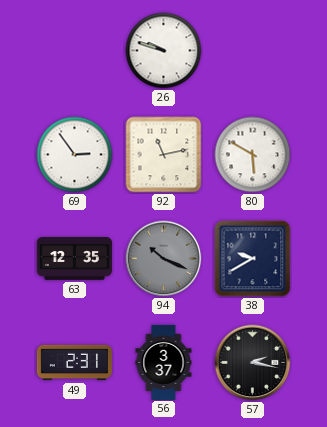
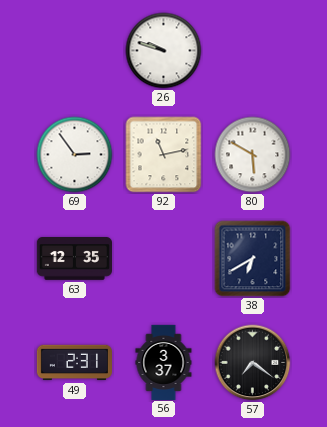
94: 10:19 -> none (164, 259)
38: 9:40 -> 6:40 (253, 259)
57: 2:17 -> 7:21 (253, 363)
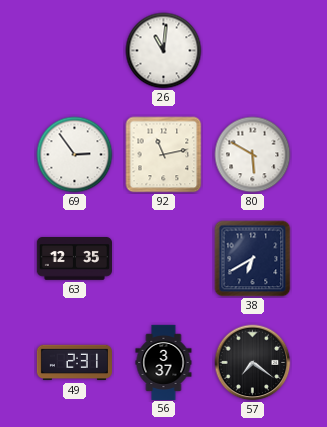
26: 9:48 -> 11:01 (164, 51)
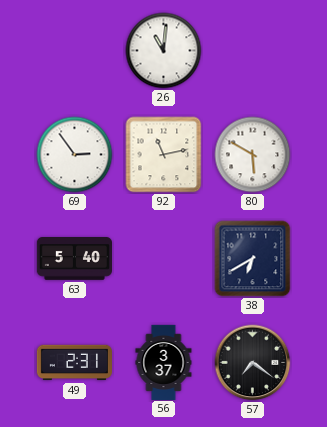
63: 12:35 -> 5:40 (74, 259)
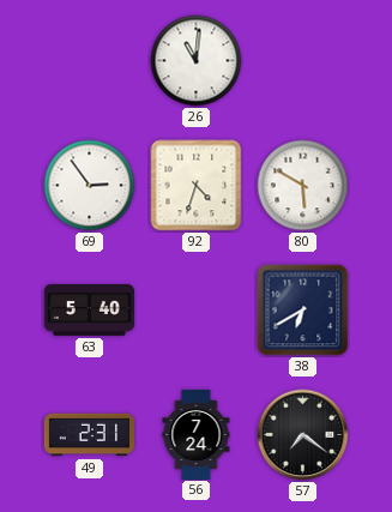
92: 11:13 -> 4:33 (197, 186)
56: 3:37 -> 7:24 (197, 434)
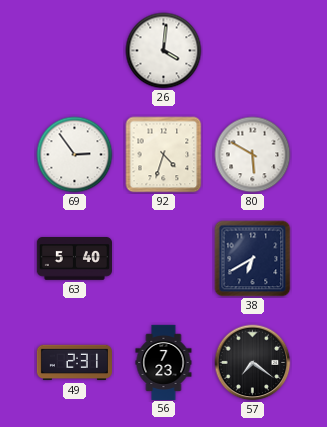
26: 11:01 -> 4:01 (164, 51)
56: 7:24 -> 7:23 (164, 362)
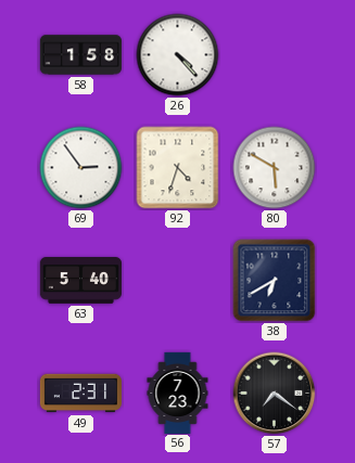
58: none -> 1:58 (80, 55)
26: 4:01 -> 4:23 (178, 55)
